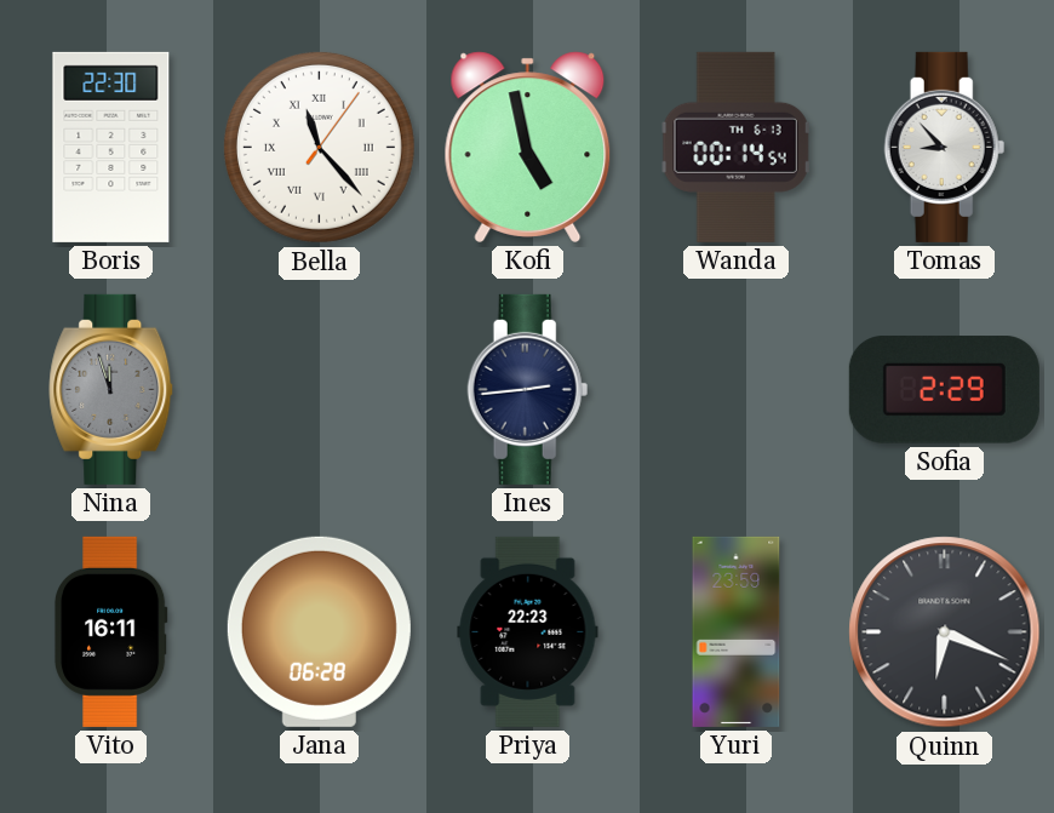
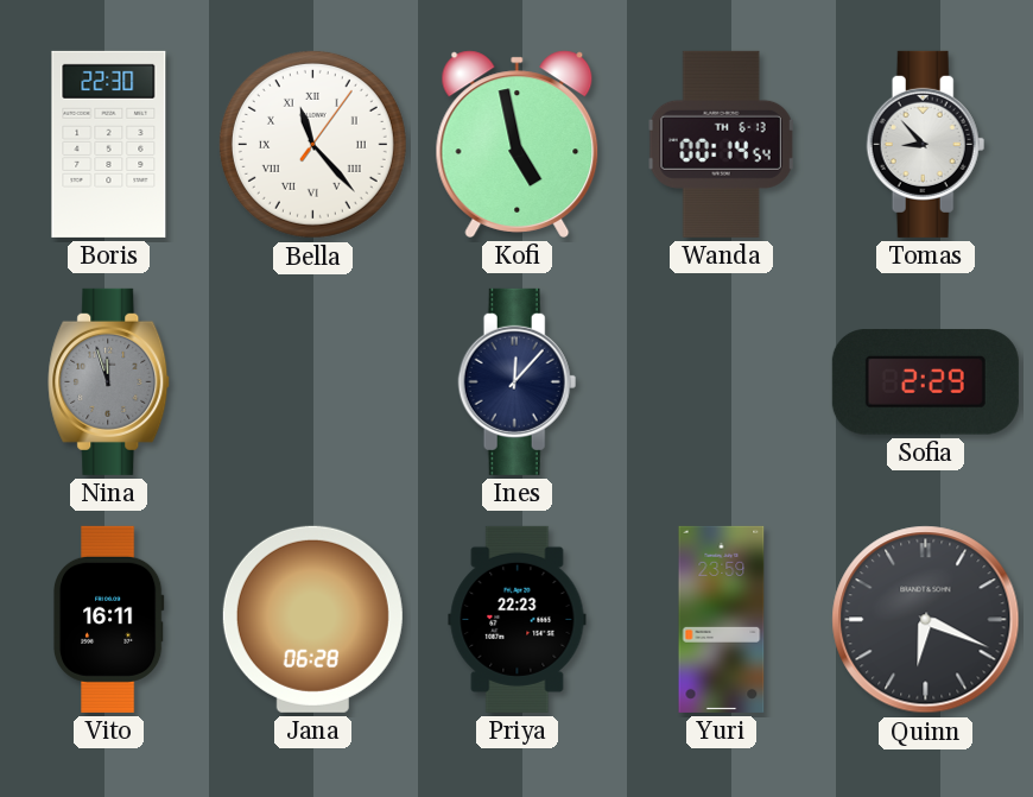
Ines: 2:44 -> 12:07 (518, 381)
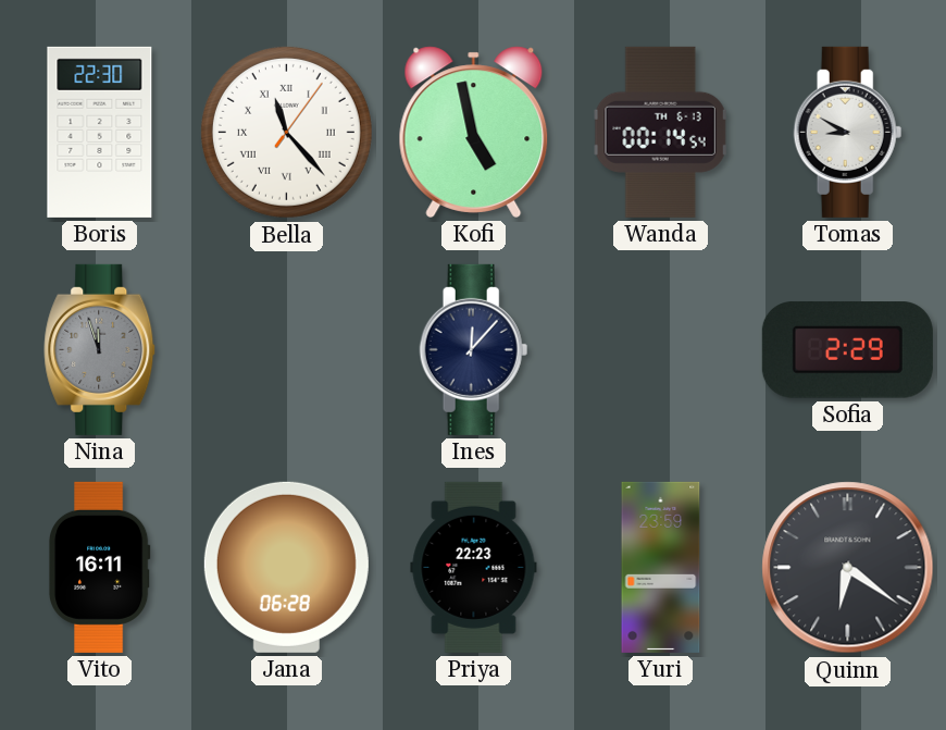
Tomas: 8:53 -> 8:50 (848, 132)
Quinn: 6:19 -> 6:21 (848, 568)
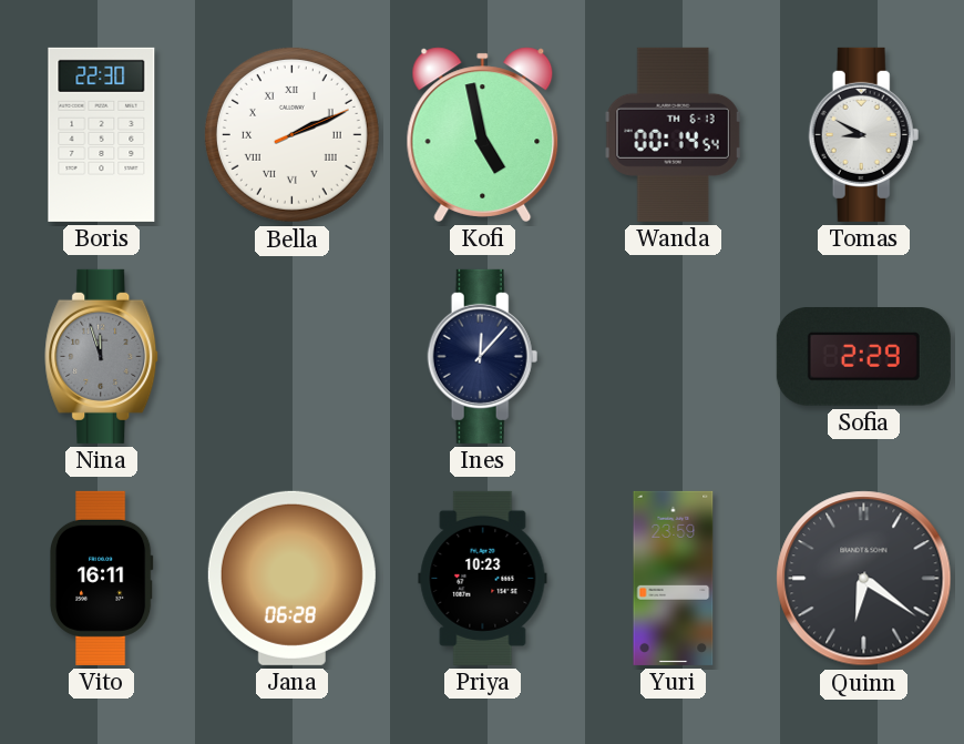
Bella: 11:23 -> 2:11 (291, 134)
Priya: 22:23 -> 10:23 (483, 578)
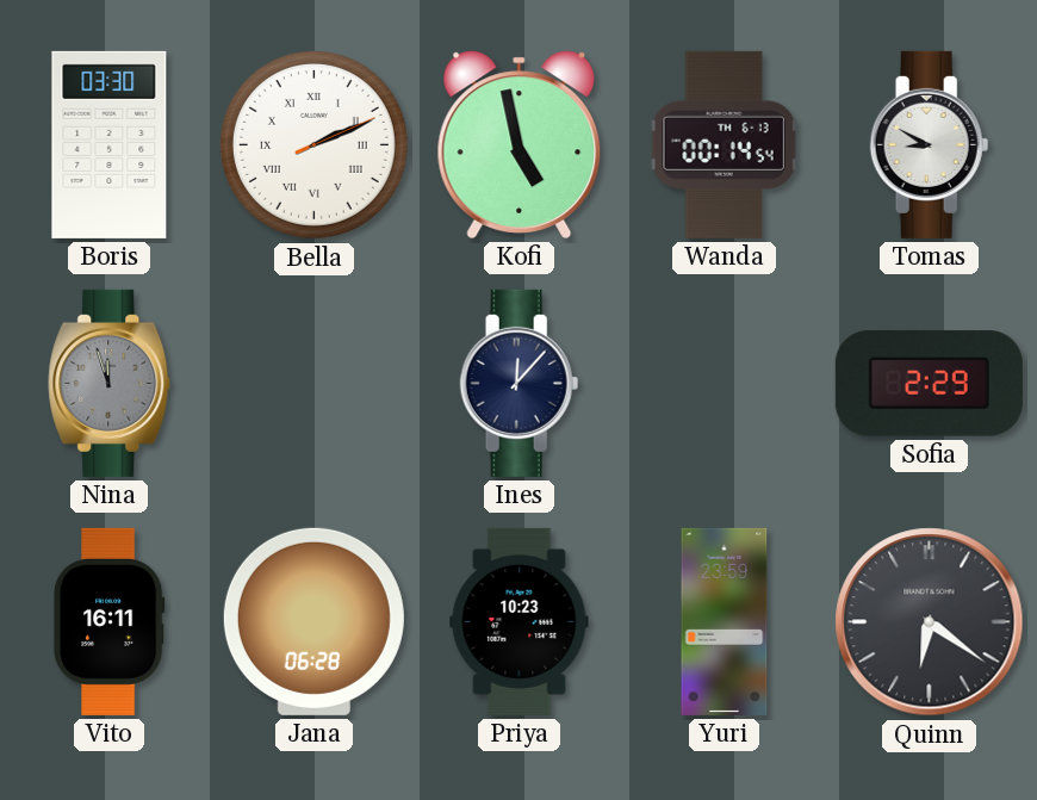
Boris: 22:30 -> 03:30 (110, 144)
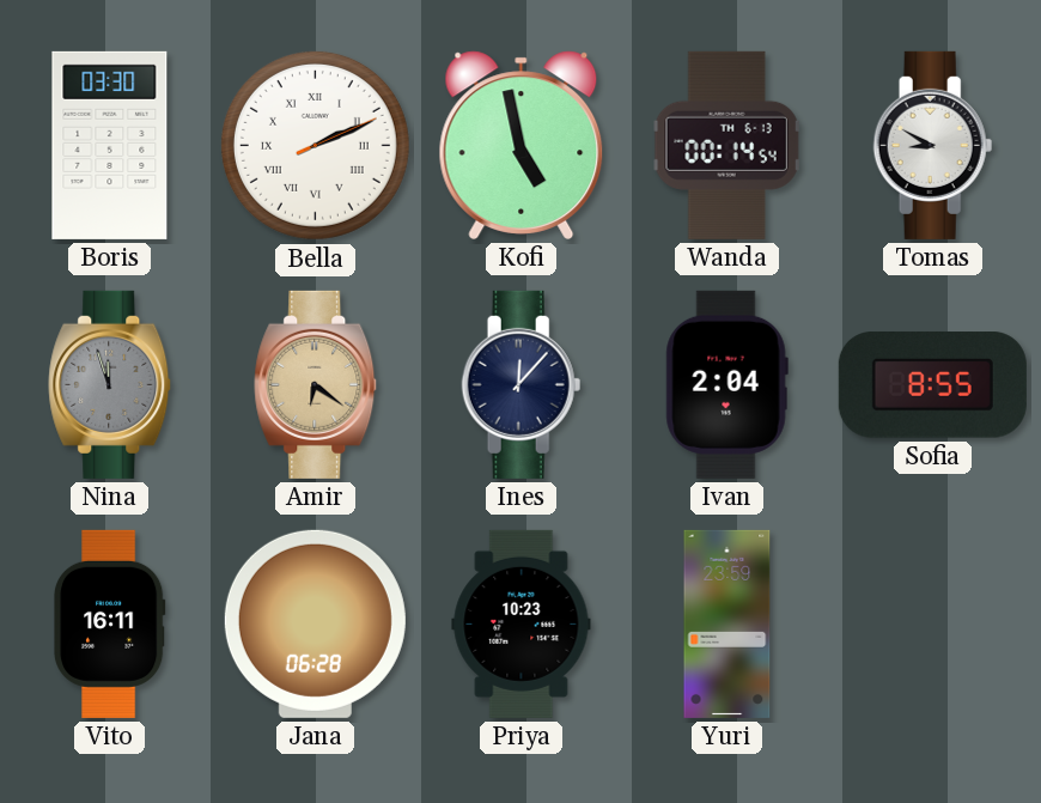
Amir: none -> 6:21 (316, 384)
Ivan: none -> 2:04 (726, 384)
Sofia: 2:29 -> 8:55 (932, 385)
Quinn: 6:21 -> none (930, 622)
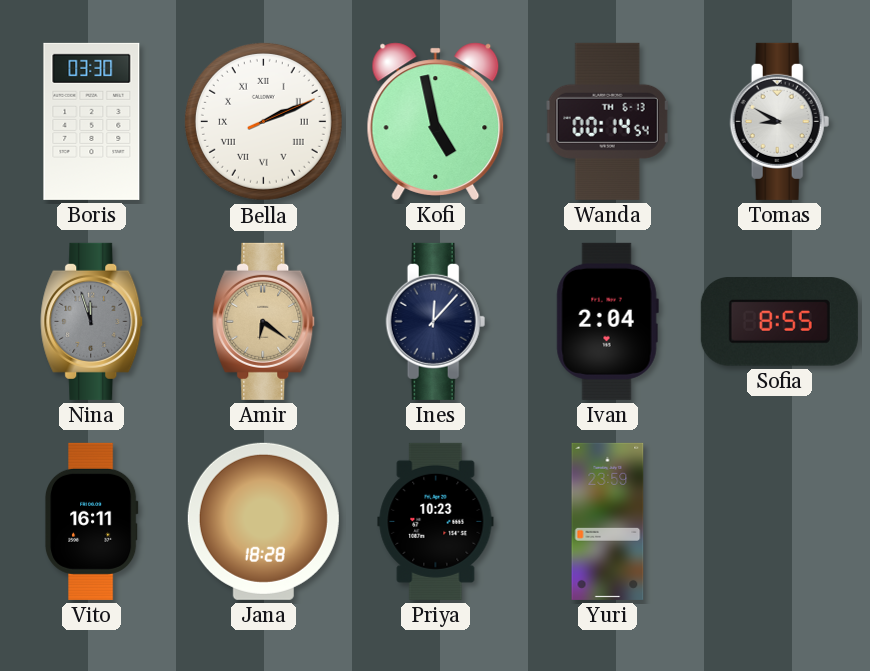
Jana: 06:28 -> 18:28 (263, 521)
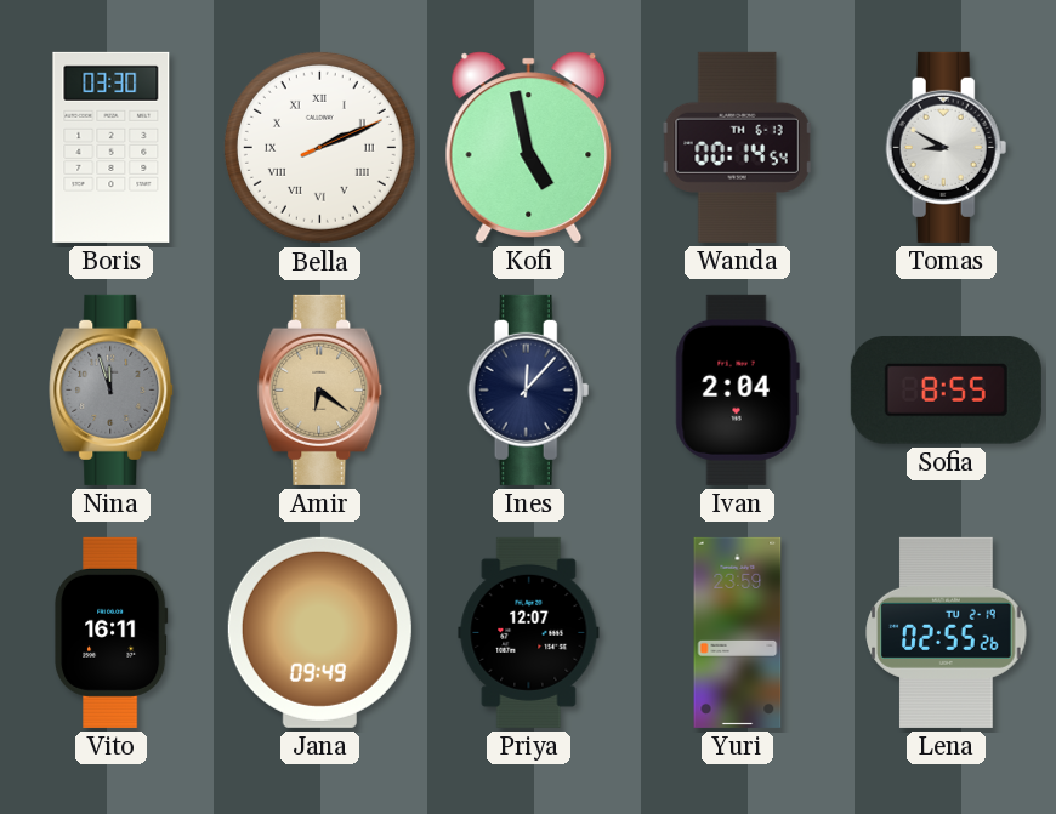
Jana: 18:28 -> 09:49 (319, 632)
Priya: 10:23 -> 12:07 (529, 632)
Lena: none -> 02:55 (947, 632)
